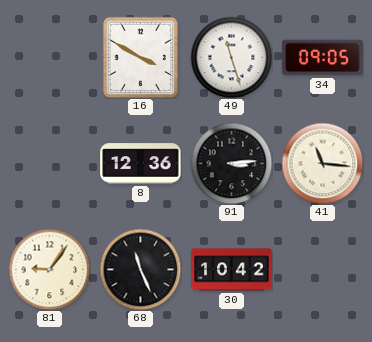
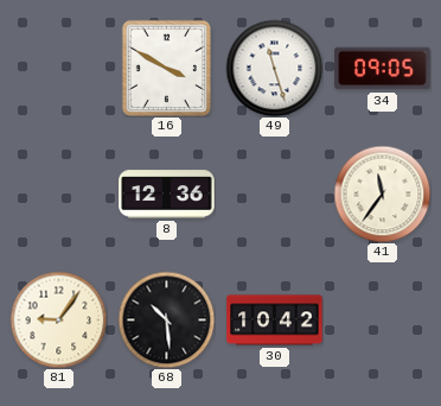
91: 3:14 -> none (231, 163)
41: 11:16 -> 11:36 (382, 194)
68: 11:26 -> 10:29 (166, 319)
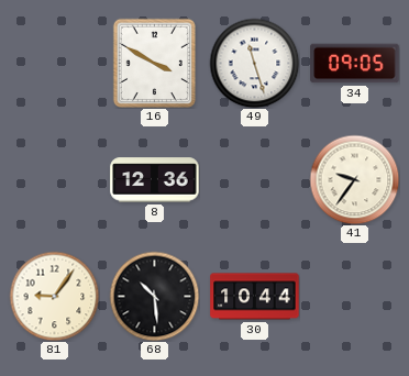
41: 11:36 -> 9:36 (354, 179)
30: 10:42 -> 10:44 (255, 297)
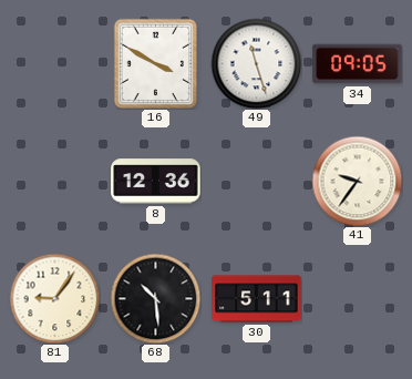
30: 10:44 -> 5:11 (257, 299)
